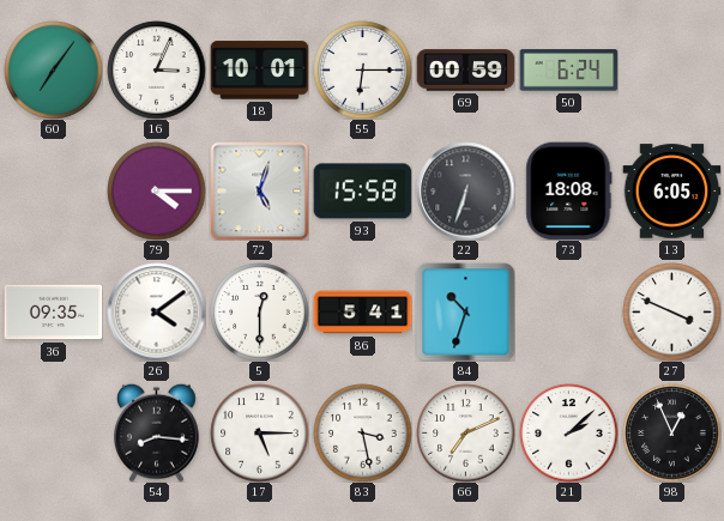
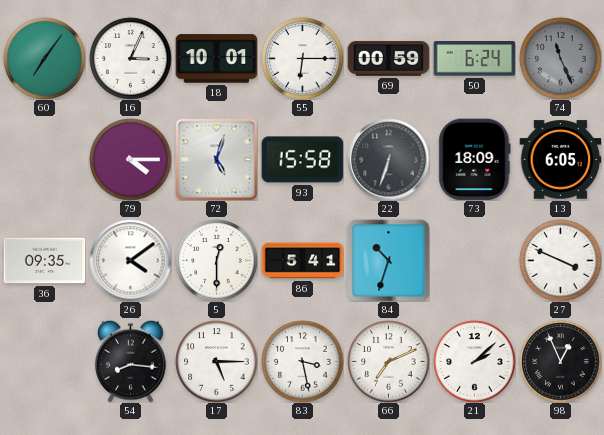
74: none -> 11:26 (560, 58)
73: 18:08 -> 18:09 (475, 159)
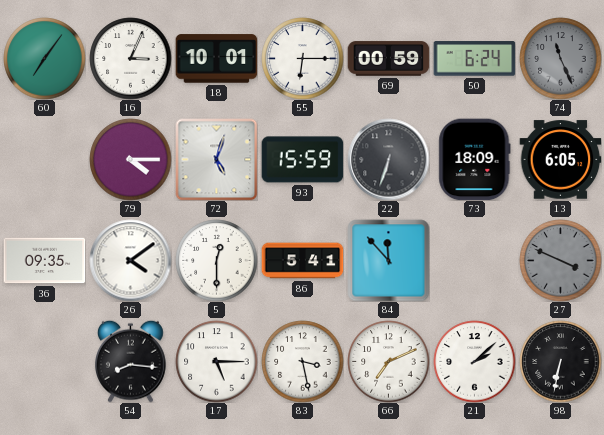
93: 15:58 -> 15:59 (302, 160)
84: 10:33 -> 11:53 (388, 260)
27 dial: white -> grey (560, 260)
98: 12:56 -> 6:32 (560, 361)
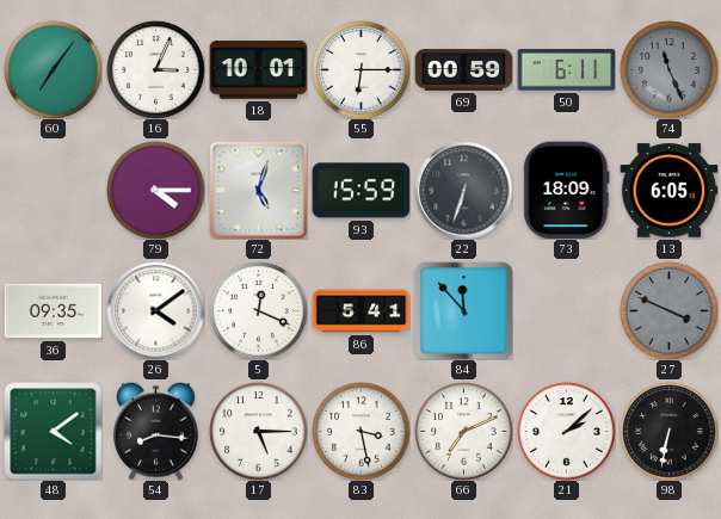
50: 6:24 -> 6:11 (566, 70)
5: 12:30 -> 12:19 (258, 310)
48: none -> 4:09 (53, 431)
